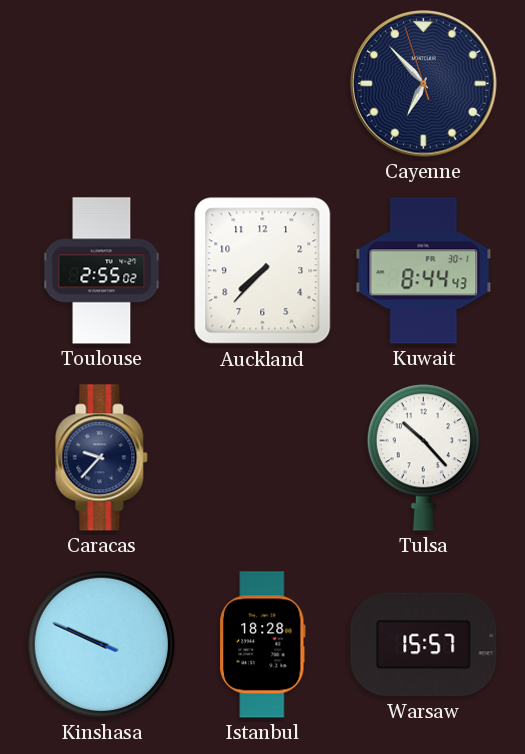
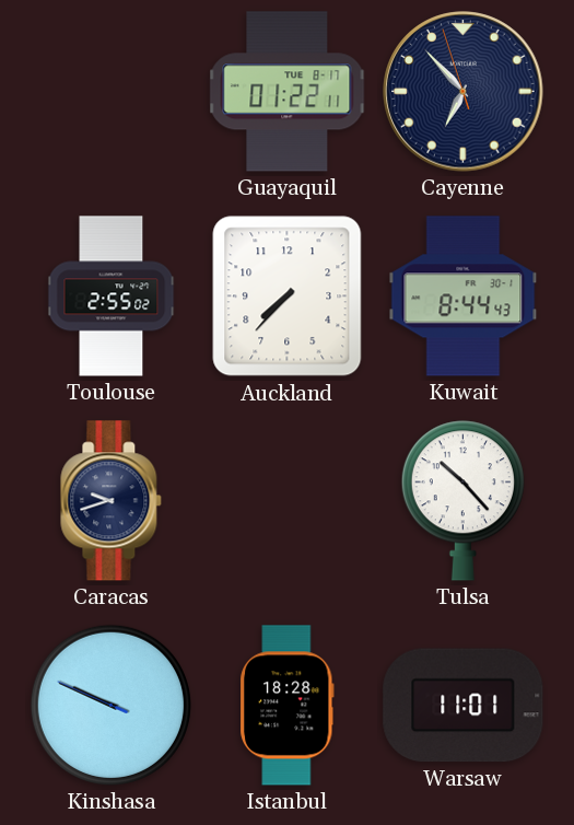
Guayaquil: none -> 01:22 (288, 92)
Caracas: 9:37 -> 9:42 (112, 501)
Warsaw: 15:57 -> 11:01 (464, 706)
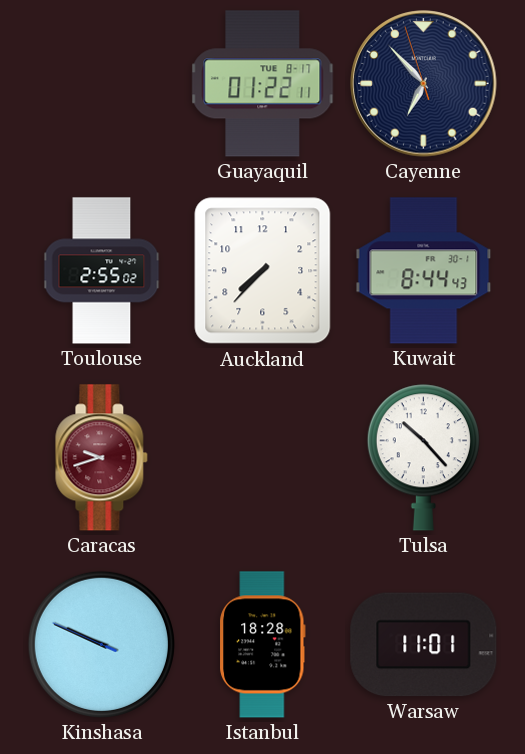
Caracas dial: navy -> burgundy (102, 458)
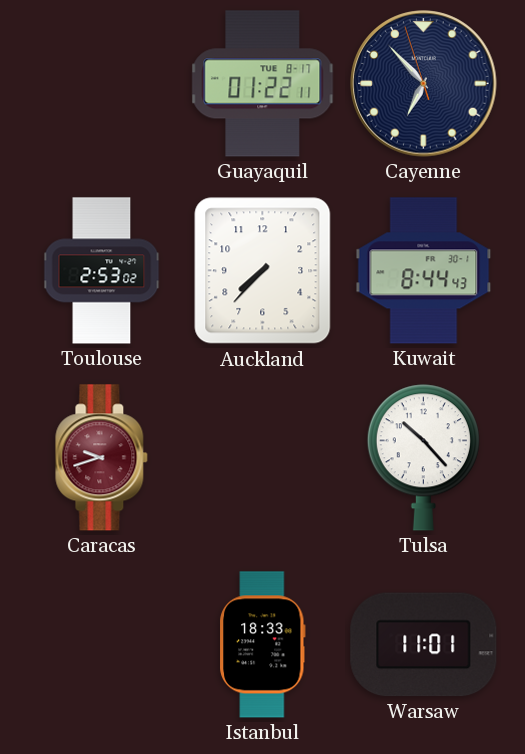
Toulouse: 2:55 -> 2:53 (102, 271)
Kinshasa: 9:48 -> none (101, 644)
Istanbul: 18:28 -> 18:33 (263, 645)
